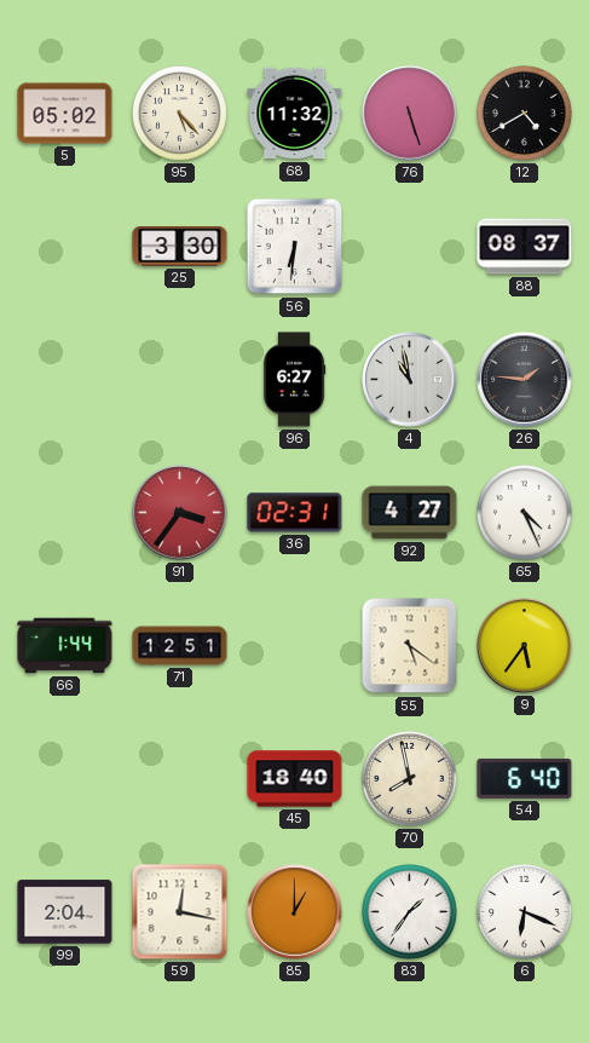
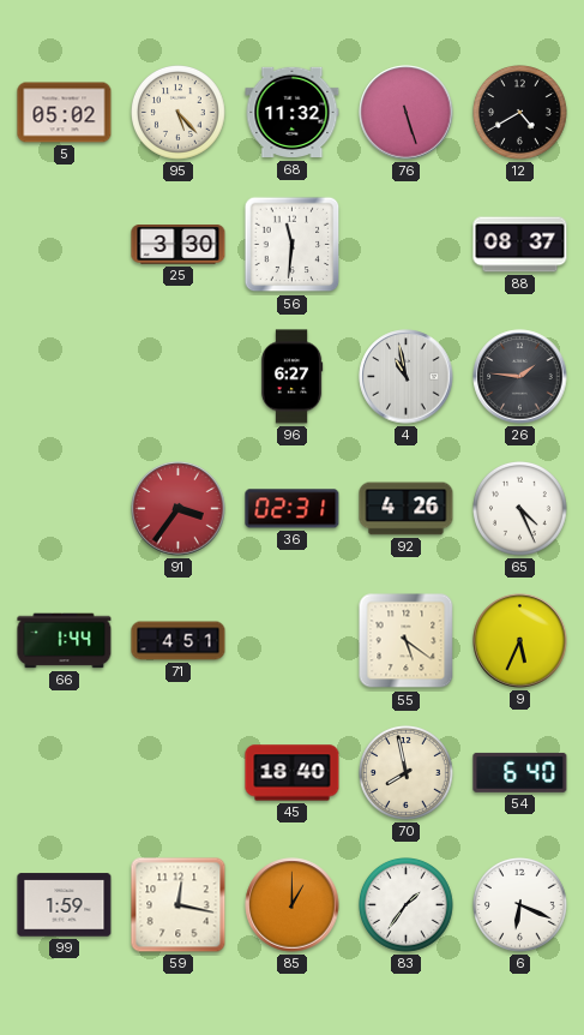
56: 6:31 -> 11:31 (293, 245)
92: 4:27 -> 4:26 (407, 509)
71: 12:51 -> 4:51 (179, 641)
9: 5:36 -> 5:34 (520, 641)
99: 2:04 -> 1:59 (65, 905)
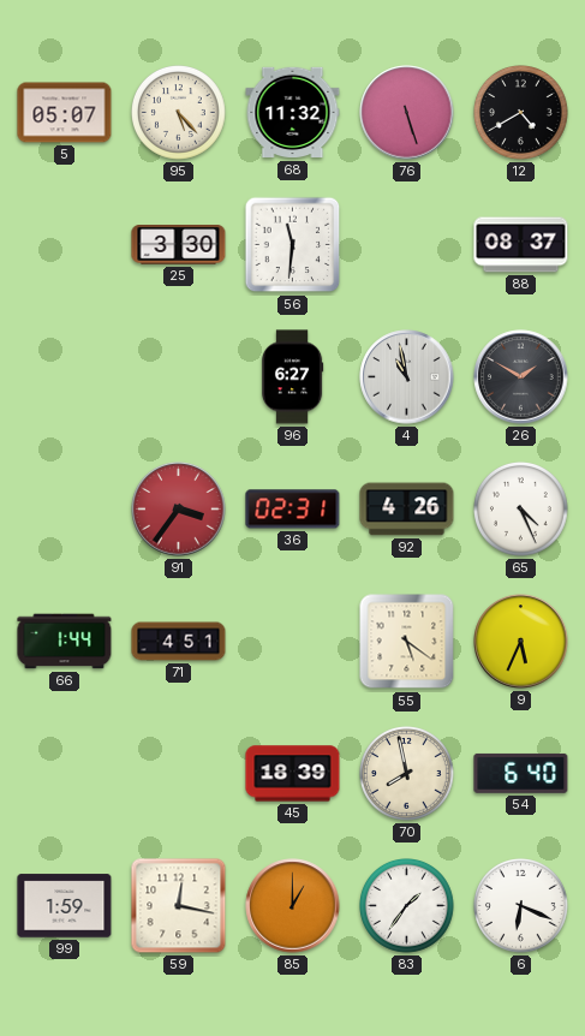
5: 05:02 -> 05:07 (65, 113)
26: 1:46 -> 1:50 (521, 377)
45: 18:40 -> 18:39 (293, 774)
